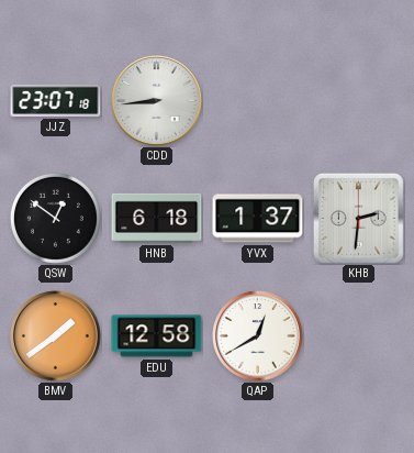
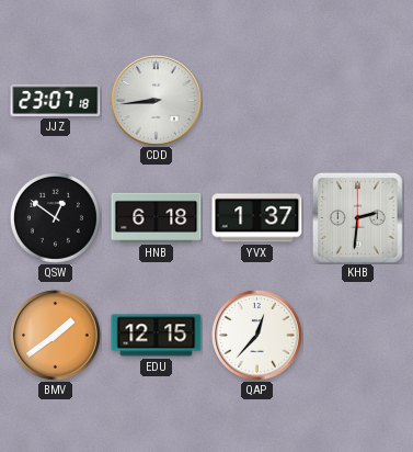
EDU: 12:58 -> 12:15 (157, 336)
QAP: 12:40 -> 12:37 (257, 336)
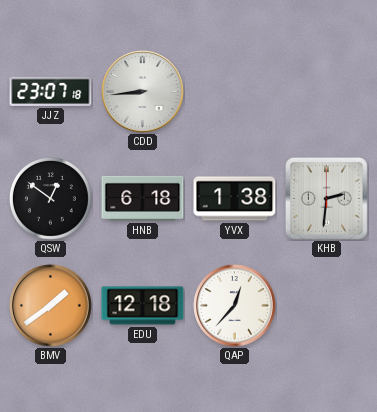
YVX: 1:37 -> 1:38 (235, 199)
EDU: 12:15 -> 12:18 (143, 306)
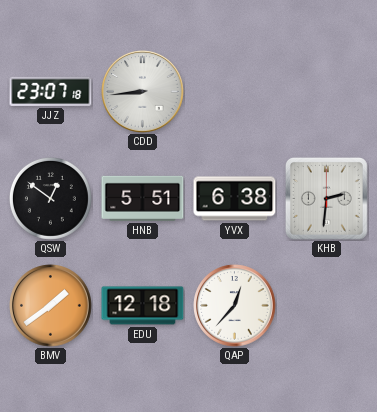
HNB: 6:18 -> 5:51 (143, 198)
YVX: 1:38 -> 6:38 (235, 199)
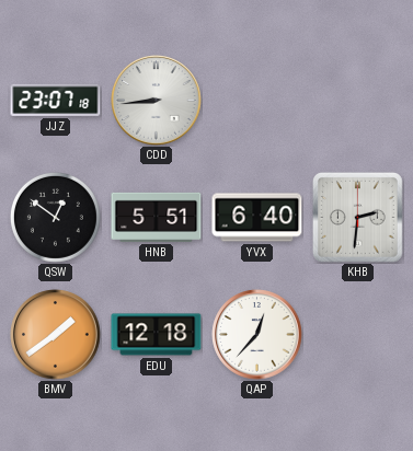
YVX: 6:38 -> 6:40 (257, 218)
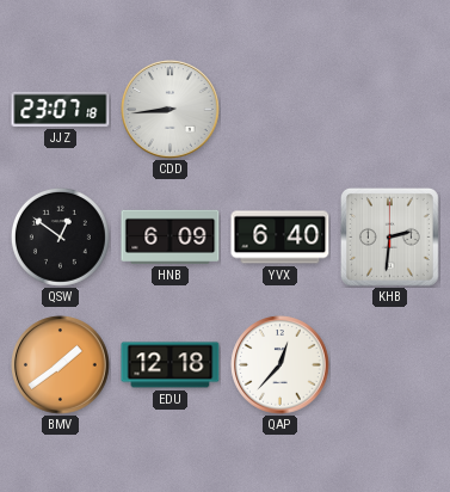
HNB: 5:51 -> 6:09 (171, 236)
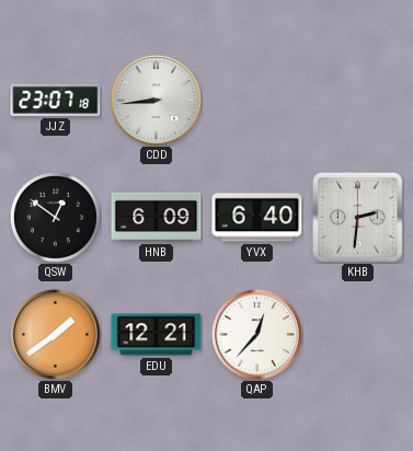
EDU: 12:18 -> 12:21 (157, 335)
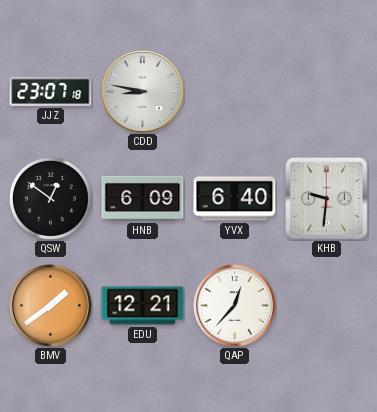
CDD: 8:44 -> 8:47 (143, 92)
KHB: 2:31 -> 9:31 (326, 198)
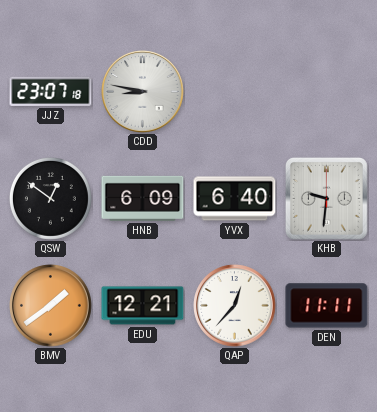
DEN: none -> 11:11 (327, 306)
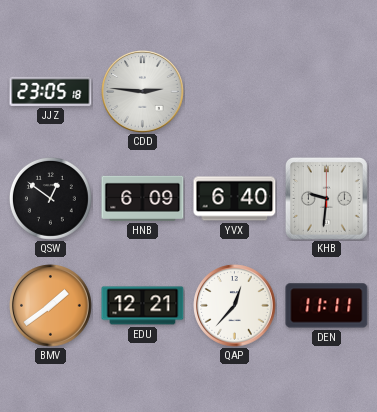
JJZ: 23:07 -> 23:05 (51, 91)
CDD: 8:47 -> 2:46 (143, 92)
